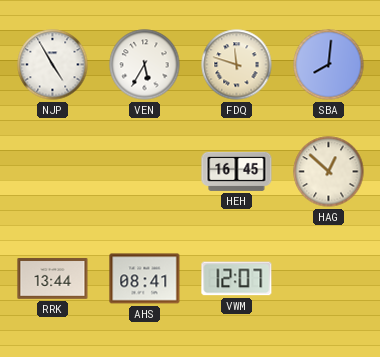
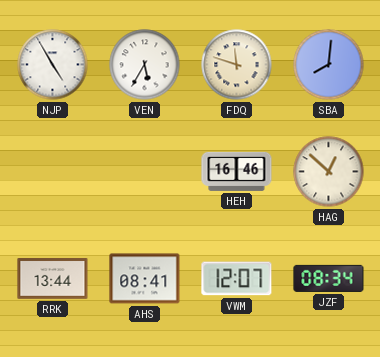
HEH: 16:45 -> 16:46 (237, 171)
JZF: none -> 08:34 (329, 278)
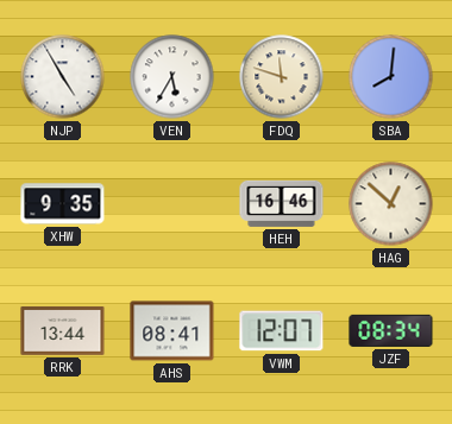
XHW: none -> 9:35 (63, 204)
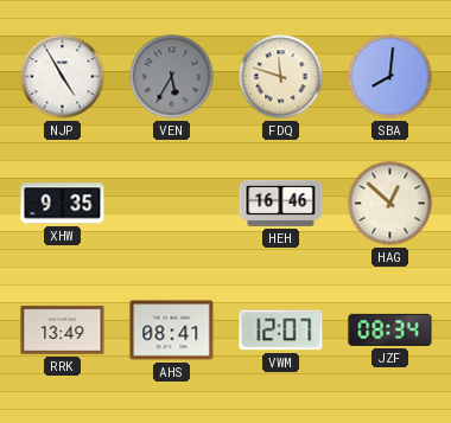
VEN dial: white -> grey (172, 77)
RRK: 13:44 -> 13:49 (63, 331)
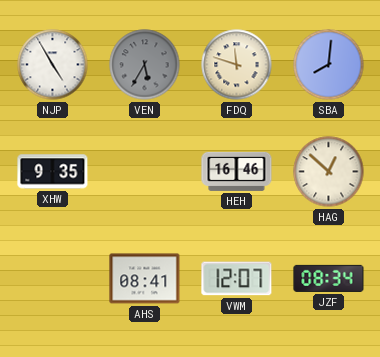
RRK: 13:49 -> none (63, 331)
